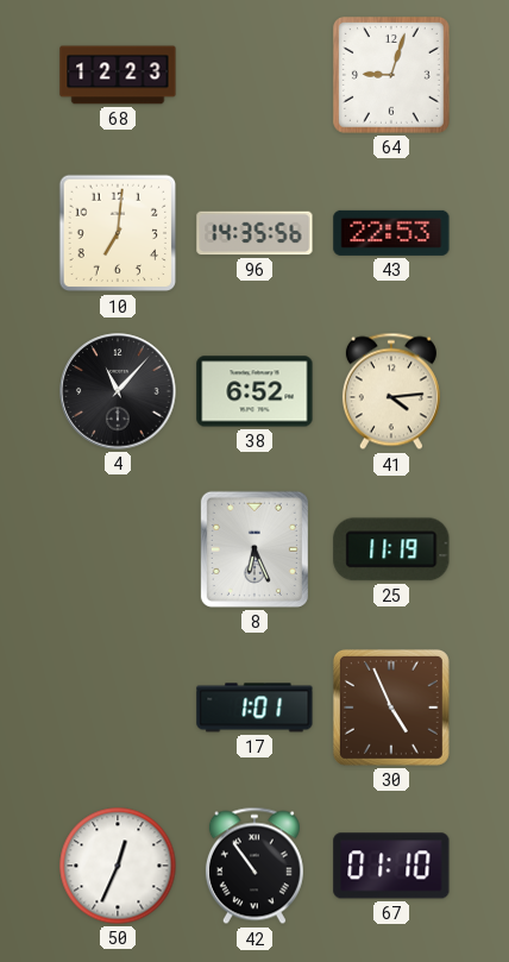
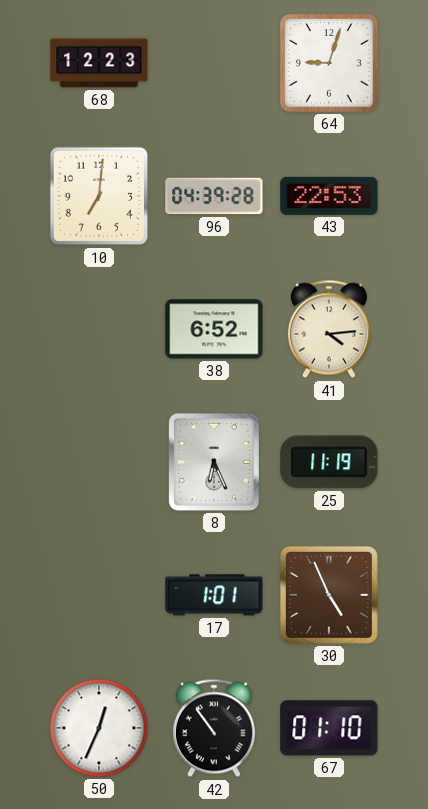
96: 14:35 -> 04:39 (214, 196)
4: 11:07 -> none (118, 391)
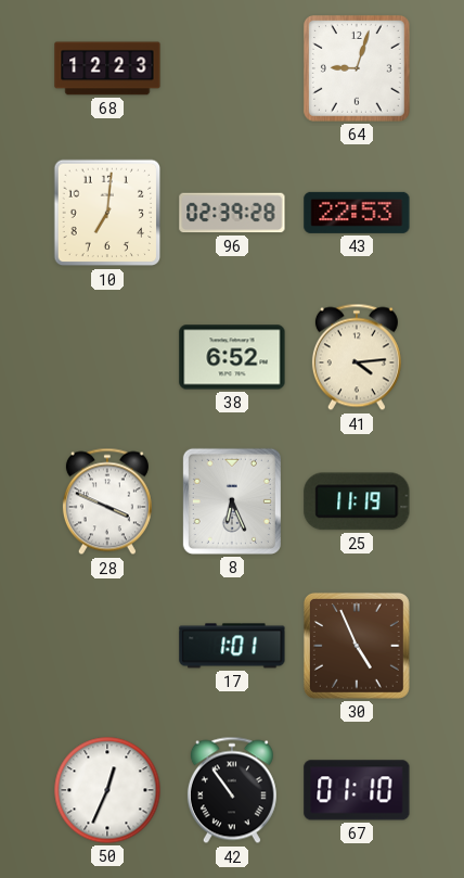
96: 04:39 -> 02:39 (232, 213)
28: none -> 3:49 (107, 501)
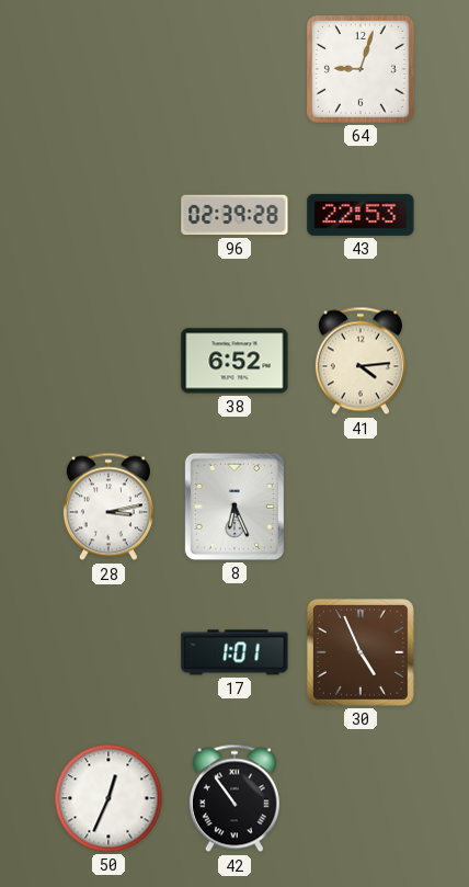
68: 12:23 -> none (107, 68)
10: 7:01 -> none (107, 213)
28: 3:49 -> 3:13 (108, 507)
25: 11:19 -> none (357, 501)
67: 01:10 -> none (357, 790)
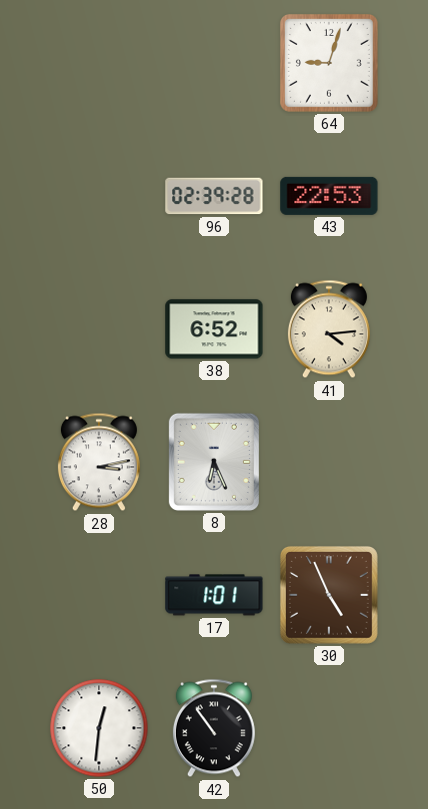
50: 12:34 -> 12:31 (99, 728)
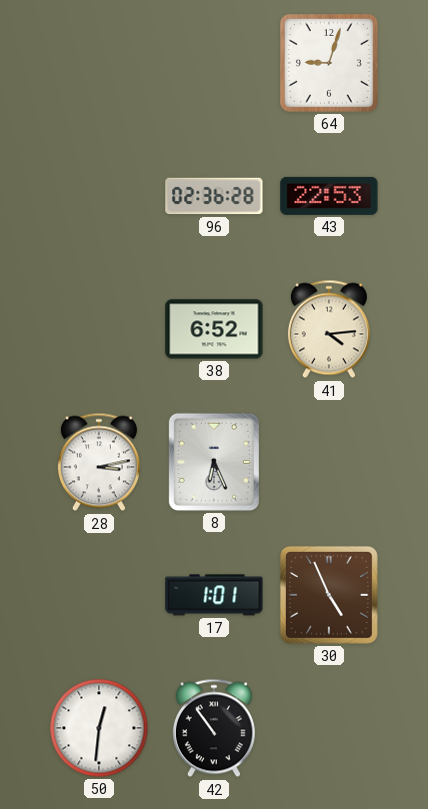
96: 02:39 -> 02:36 (214, 196)
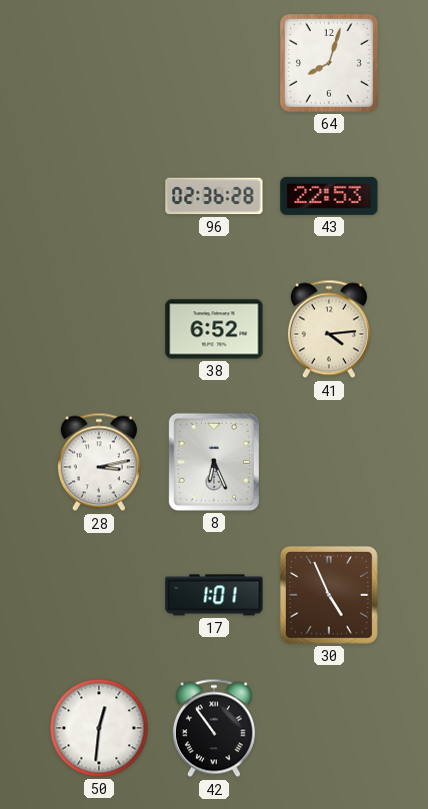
64: 9:03 -> 8:03 (329, 63)
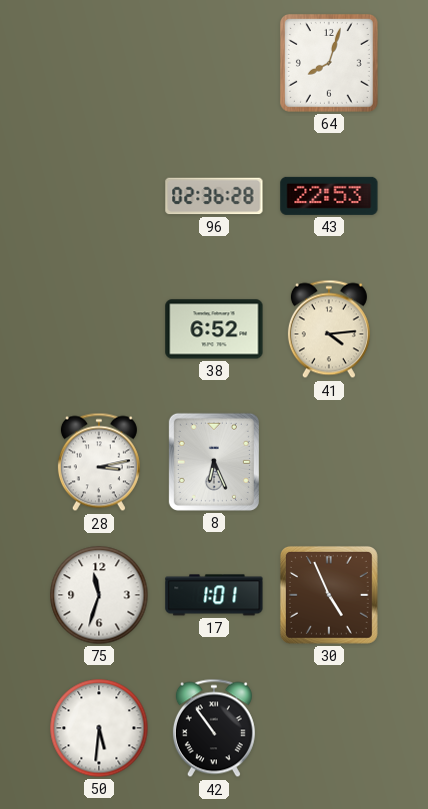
75: none -> 11:33 (99, 595)
50: 12:31 -> 5:31 (99, 728)
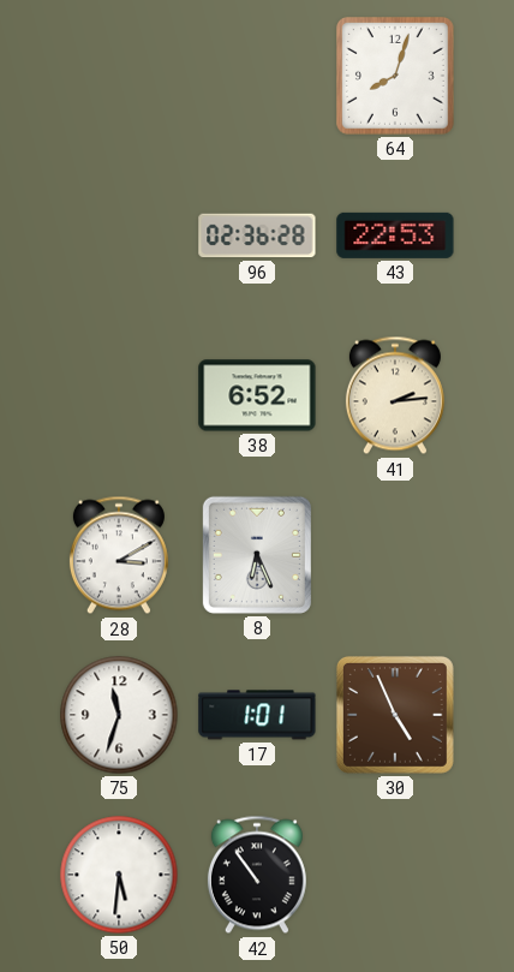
41: 4:14 -> 2:14 (395, 395)
28: 3:13 -> 3:10 (119, 555)
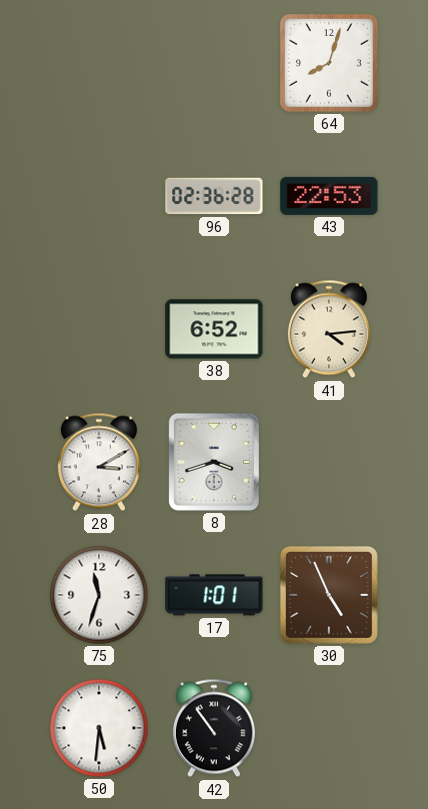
41: 2:14 -> 4:14 (329, 329)
8: 6:26 -> 3:42 (214, 462)
